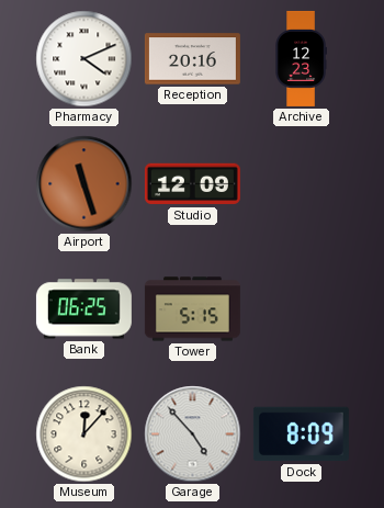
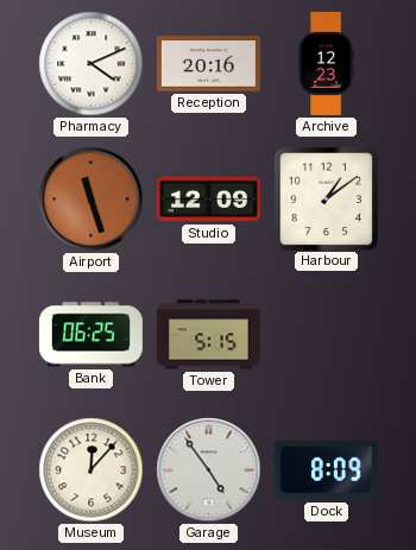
Harbour: none -> 1:09 (326, 198)
Garage: 4:53 -> 4:54 (209, 470)
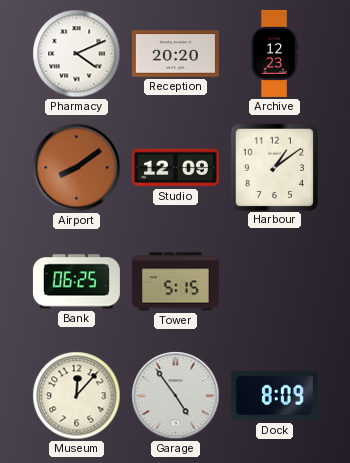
Reception: 20:16 -> 20:20 (175, 54)
Airport: 11:27 -> 8:09 (77, 168)
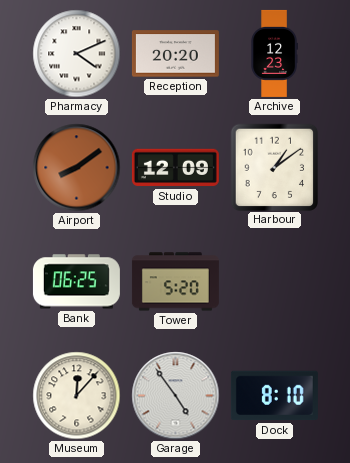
Tower: 5:15 -> 5:20 (175, 282)
Dock: 8:09 -> 8:10 (274, 396)
